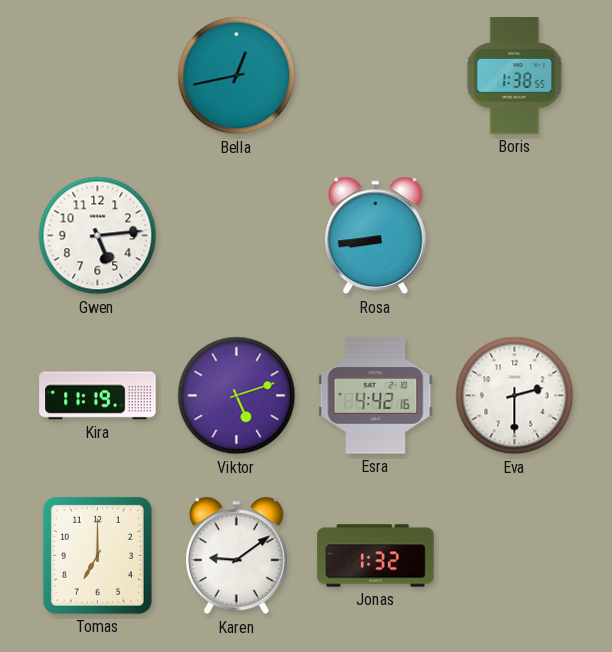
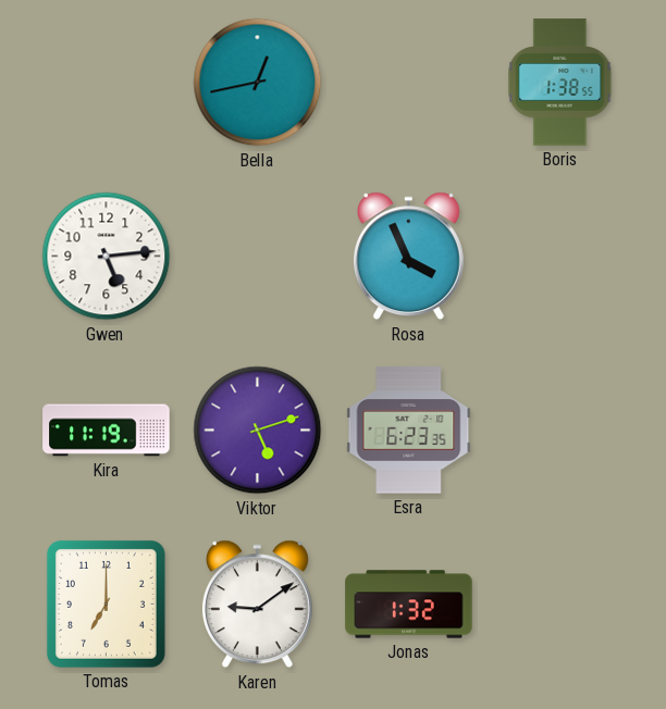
Rosa: 8:44 -> 3:56 (408, 257)
Esra: 4:42 -> 6:23 (409, 431)
Eva: 2:30 -> none (515, 396)
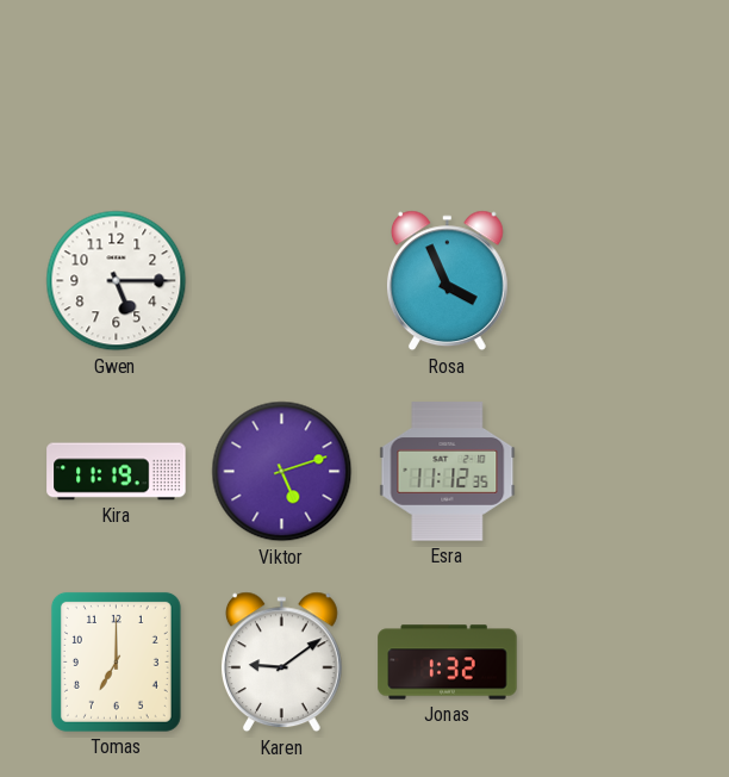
Bella: 12:43 -> none (258, 83)
Boris: 1:38 -> none (560, 83)
Gwen: 5:14 -> 5:15 (117, 281)
Esra: 6:23 -> 11:12 (448, 472)
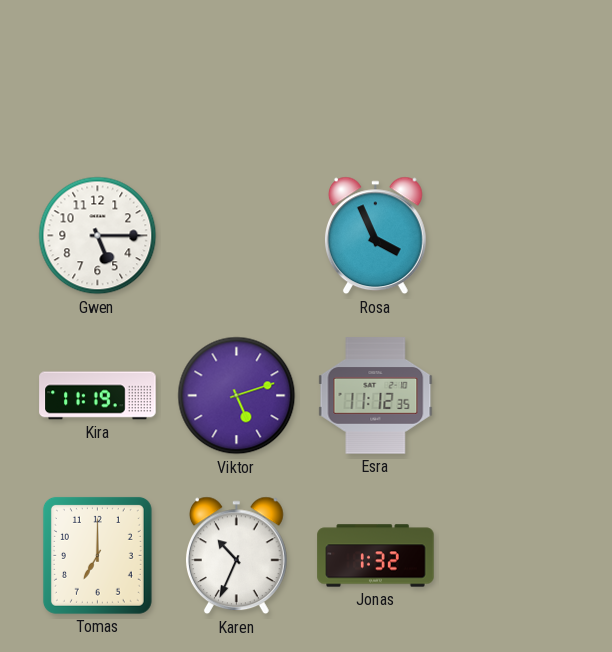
Karen: 9:09 -> 10:34 (236, 556)
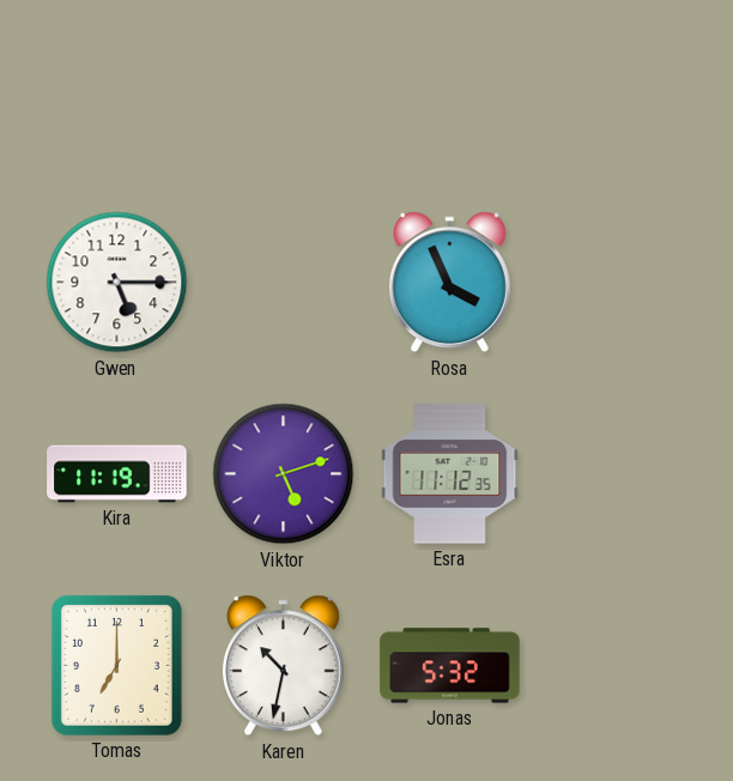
Karen: 10:34 -> 10:32 (283, 666)
Jonas: 1:32 -> 5:32 (450, 666)
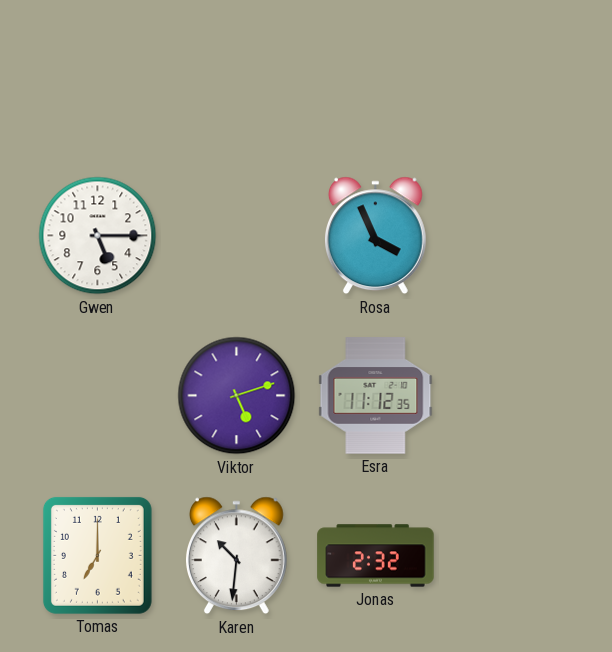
Kira: 11:19 -> none (117, 474)
Karen: 10:32 -> 10:31 (236, 556)
Jonas: 5:32 -> 2:32 (376, 556)
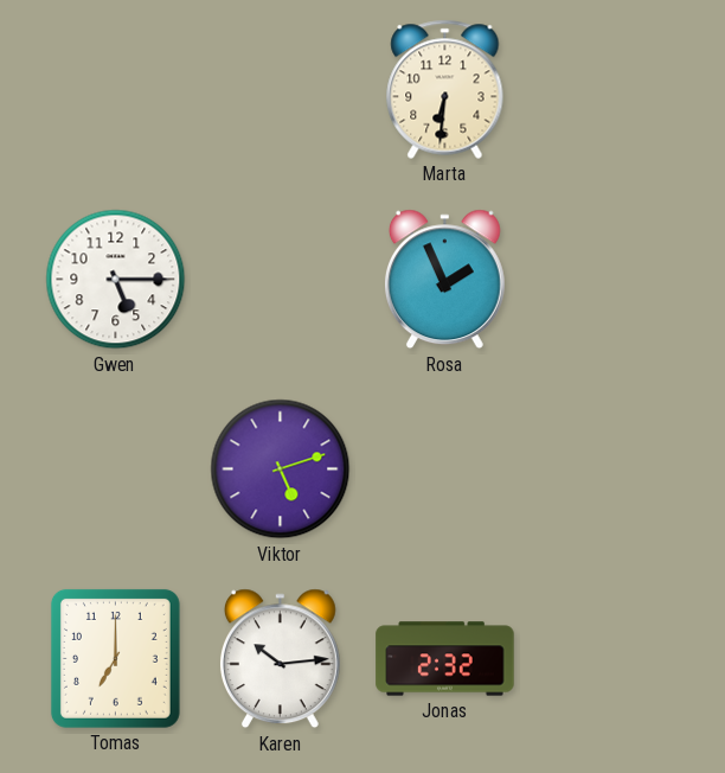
Marta: none -> 6:31 (445, 89)
Rosa: 3:56 -> 1:56 (444, 280)
Esra: 11:12 -> none (376, 396)
Karen: 10:31 -> 10:14 (280, 659)
